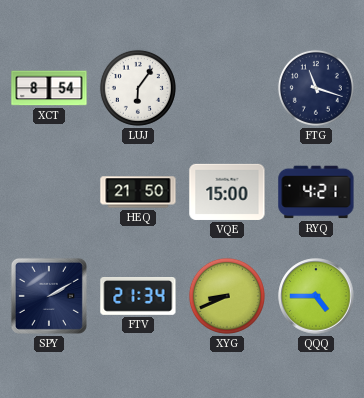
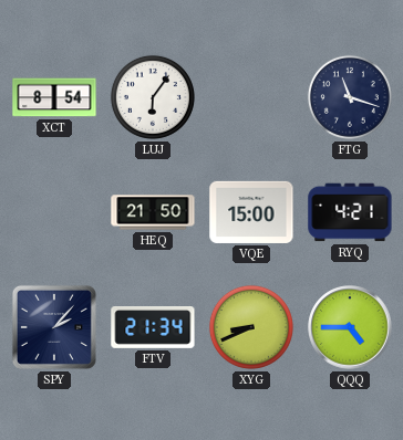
SPY: 2:10 -> 2:07 (54, 327)
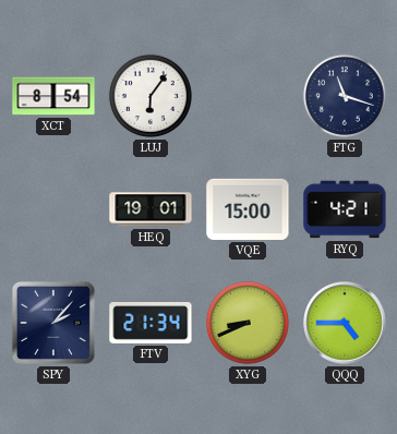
HEQ: 21:50 -> 19:01 (151, 209)
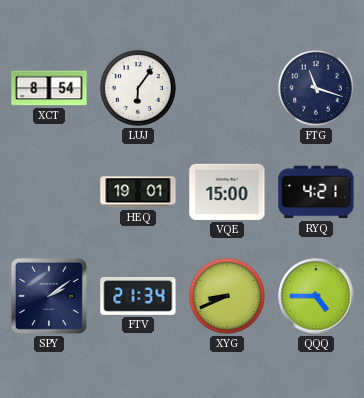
SPY: 2:07 -> 2:09 (49, 296)
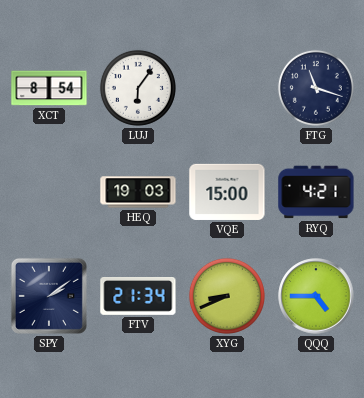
HEQ: 19:01 -> 19:03 (138, 192)
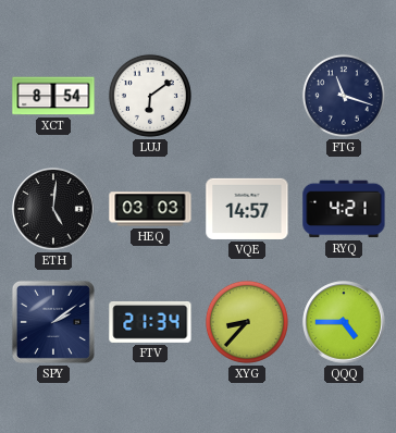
LUJ: 6:06 -> 6:09 (150, 96)
ETH: none -> 5:01 (53, 209)
HEQ: 19:03 -> 03:03 (150, 209)
VQE: 15:00 -> 14:57 (247, 209)
XYG: 8:41 -> 8:37 (247, 322)
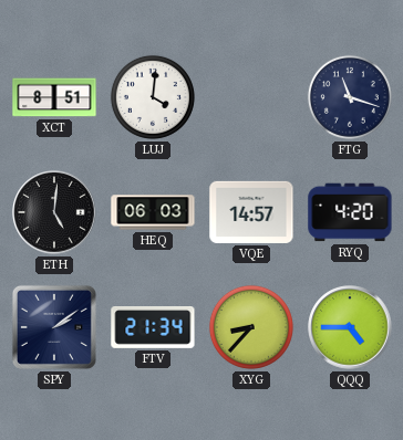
XCT: 8:54 -> 8:51 (54, 97)
LUJ: 6:09 -> 4:01 (153, 97)
HEQ: 03:03 -> 06:03 (153, 212)
RYQ: 4:21 -> 4:20 (350, 212)
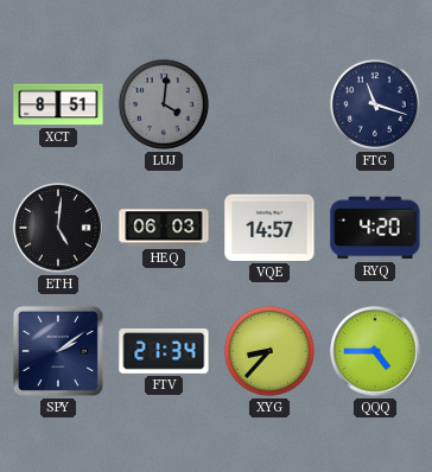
LUJ dial: white -> grey (164, 104)
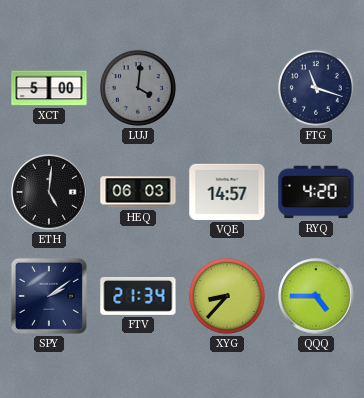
XCT: 8:51 -> 5:00 (49, 88)
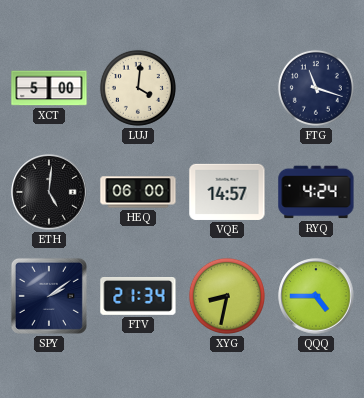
LUJ dial: grey -> cream (138, 88)
HEQ: 06:03 -> 06:00 (138, 192)
RYQ: 4:20 -> 4:24 (316, 192)
XYG: 8:37 -> 8:32 (227, 296)
